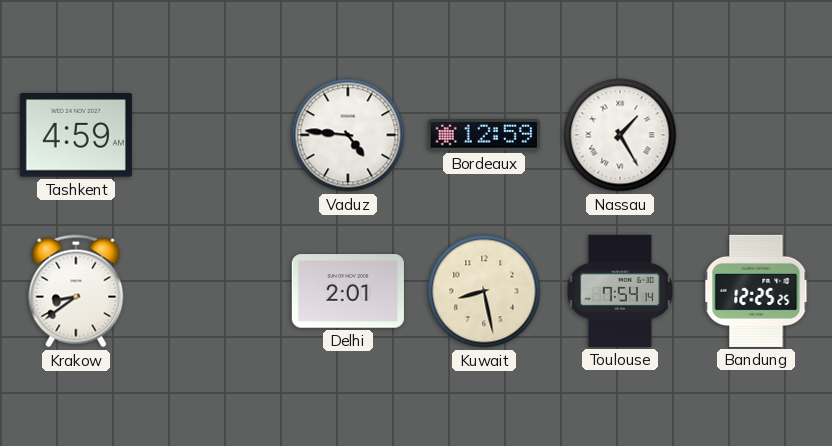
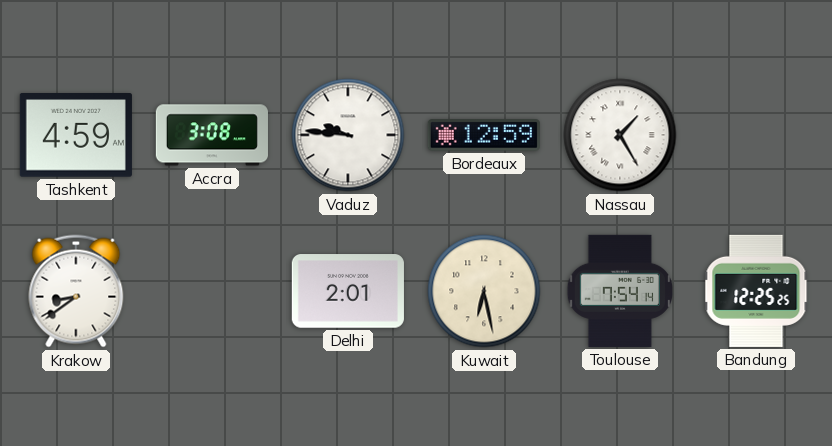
Accra: none -> 3:08 (212, 135)
Vaduz: 4:46 -> 9:46 (348, 135)
Kuwait: 8:28 -> 6:28 (484, 291)
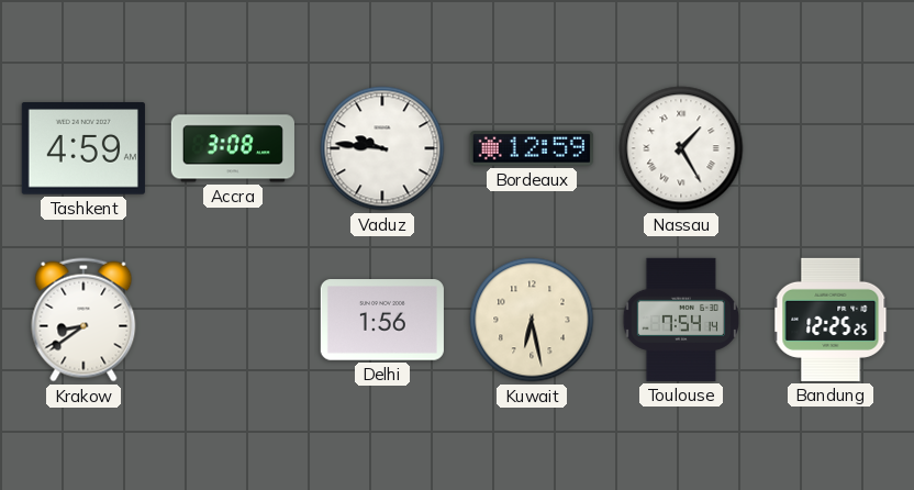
Delhi: 2:01 -> 1:56 (382, 320)
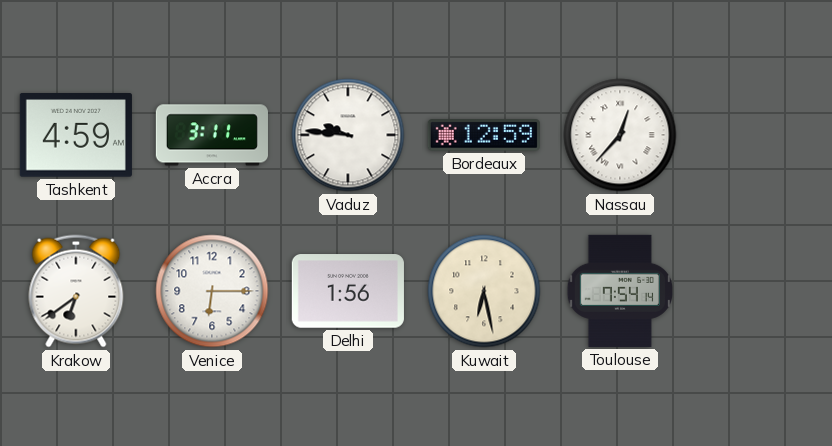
Accra: 3:08 -> 3:11 (212, 135)
Nassau: 1:25 -> 12:37 (620, 135)
Krakow: 8:39 -> 6:39 (76, 291)
Venice: none -> 6:15 (212, 291)
Bandung: 12:25 -> none (831, 320)
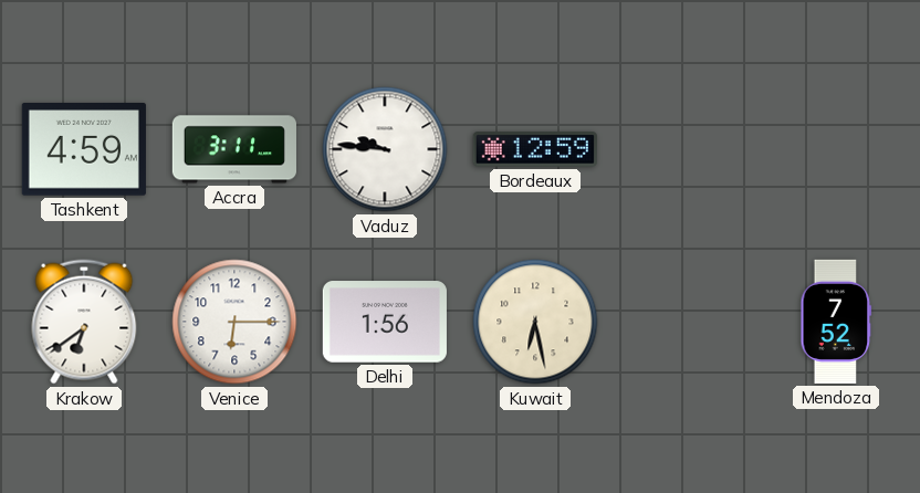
Nassau: 12:37 -> none (620, 135)
Toulouse: 7:54 -> none (619, 291)
Mendoza: none -> 7:52 (836, 322)
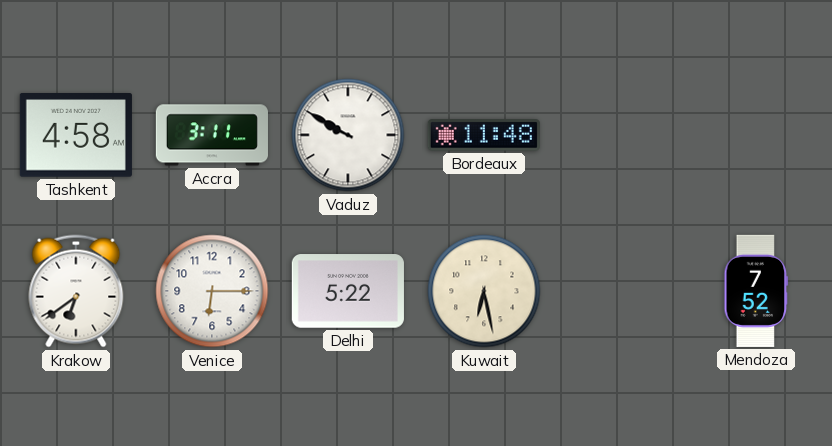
Tashkent: 4:59 -> 4:58 (76, 135)
Vaduz: 9:46 -> 9:50 (348, 135)
Bordeaux: 12:59 -> 11:48 (484, 135)
Delhi: 1:56 -> 5:22 (348, 291)
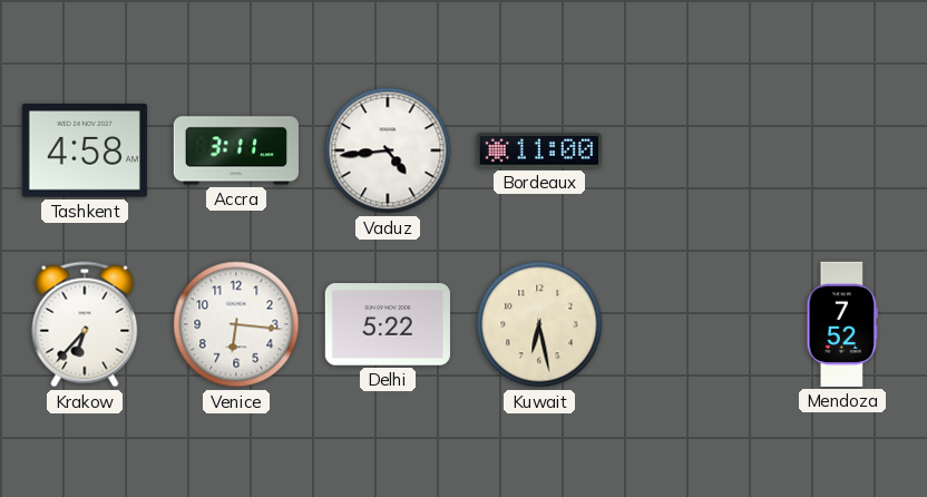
Vaduz: 9:50 -> 4:44 (388, 150)
Bordeaux: 11:48 -> 11:00 (539, 150)
Krakow: 6:39 -> 6:37 (85, 324)
Venice: 6:15 -> 6:16 (236, 324)
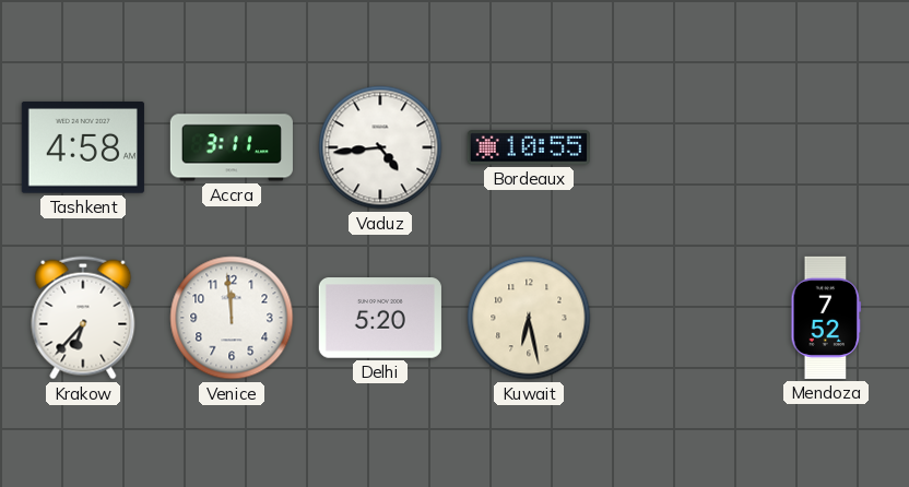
Bordeaux: 11:00 -> 10:55 (529, 147)
Venice: 6:16 -> 11:59 (232, 318)
Delhi: 5:22 -> 5:20 (380, 318)
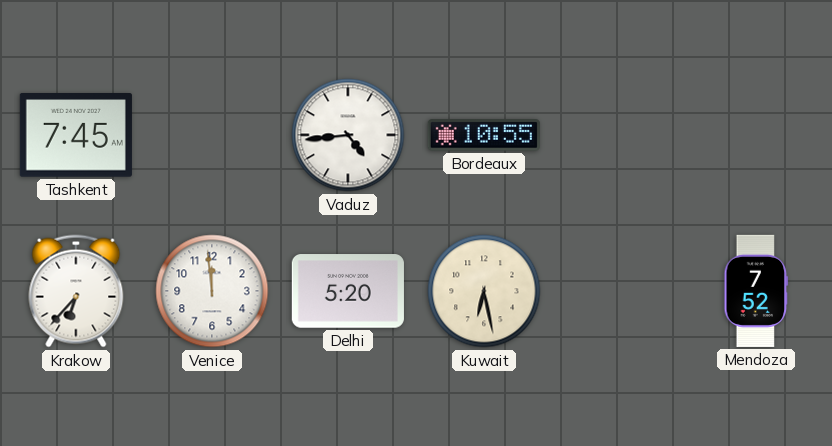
Tashkent: 4:58 -> 7:45 (76, 135)
Accra: 3:11 -> none (232, 147)
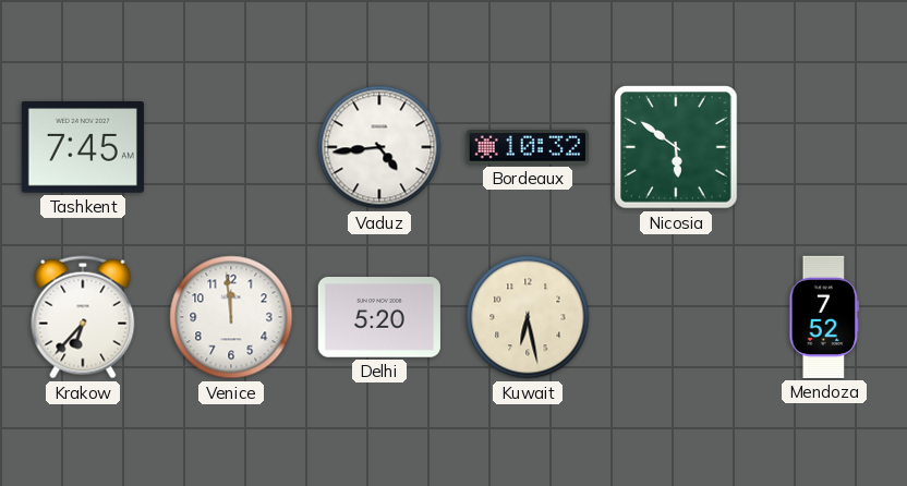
Bordeaux: 10:55 -> 10:32 (528, 147)
Nicosia: none -> 5:51 (676, 147)
